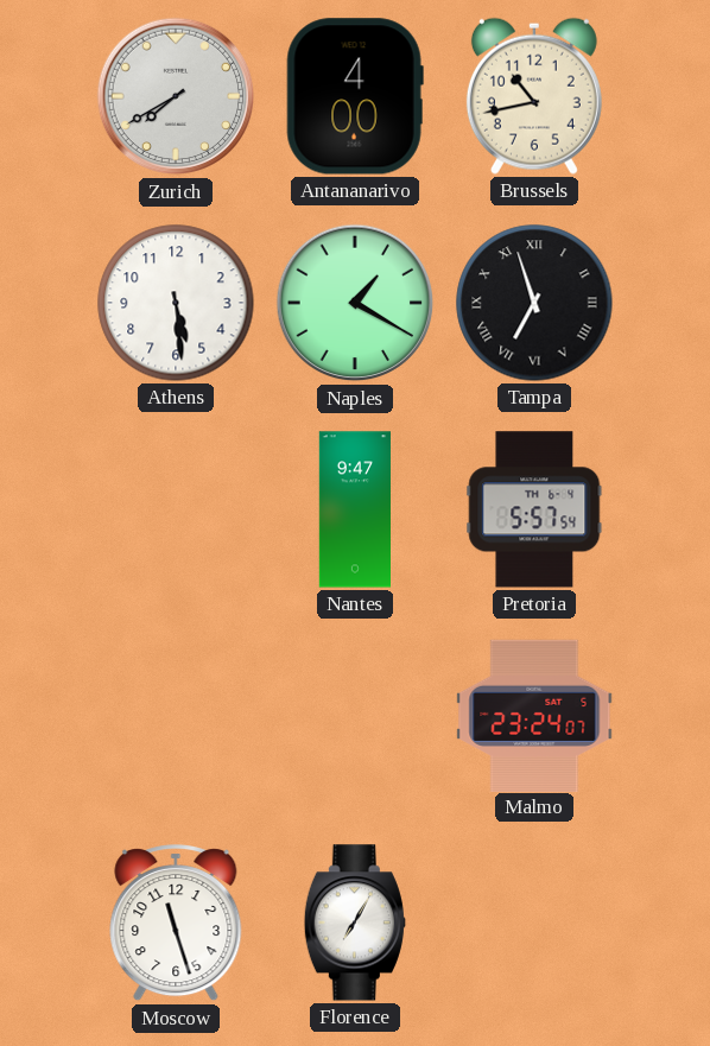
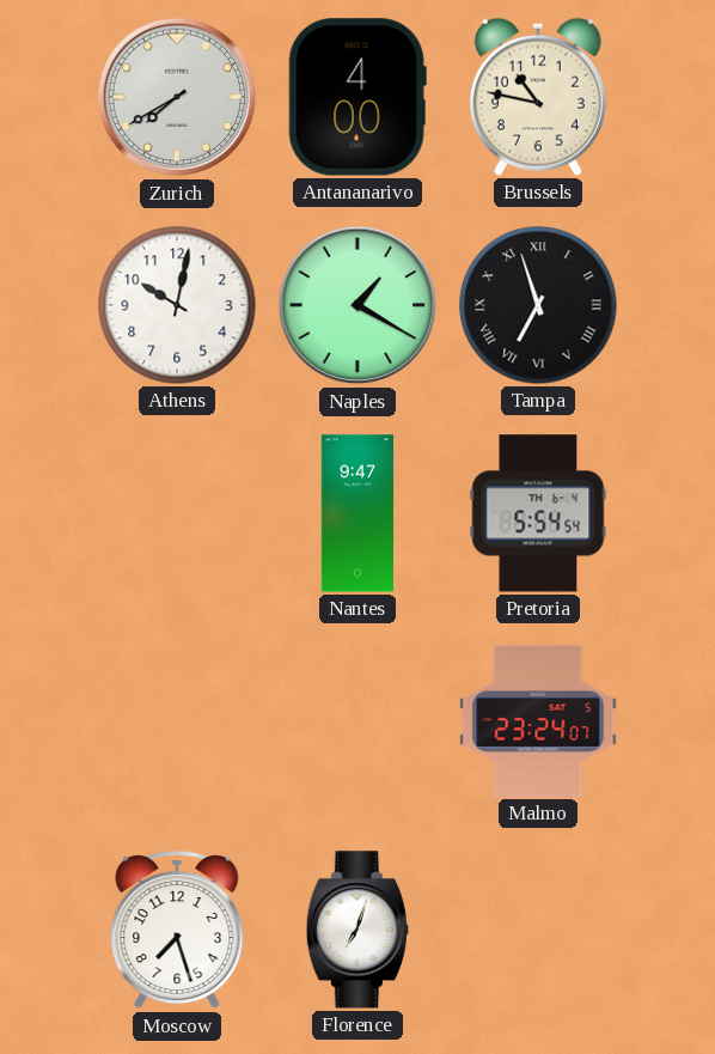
Brussels: 10:43 -> 10:47 (538, 97)
Athens: 5:29 -> 10:02 (177, 305)
Pretoria: 5:57 -> 5:54 (538, 513)
Moscow: 11:27 -> 7:27 (177, 931)
Florence: 7:05 -> 7:03 (357, 930)
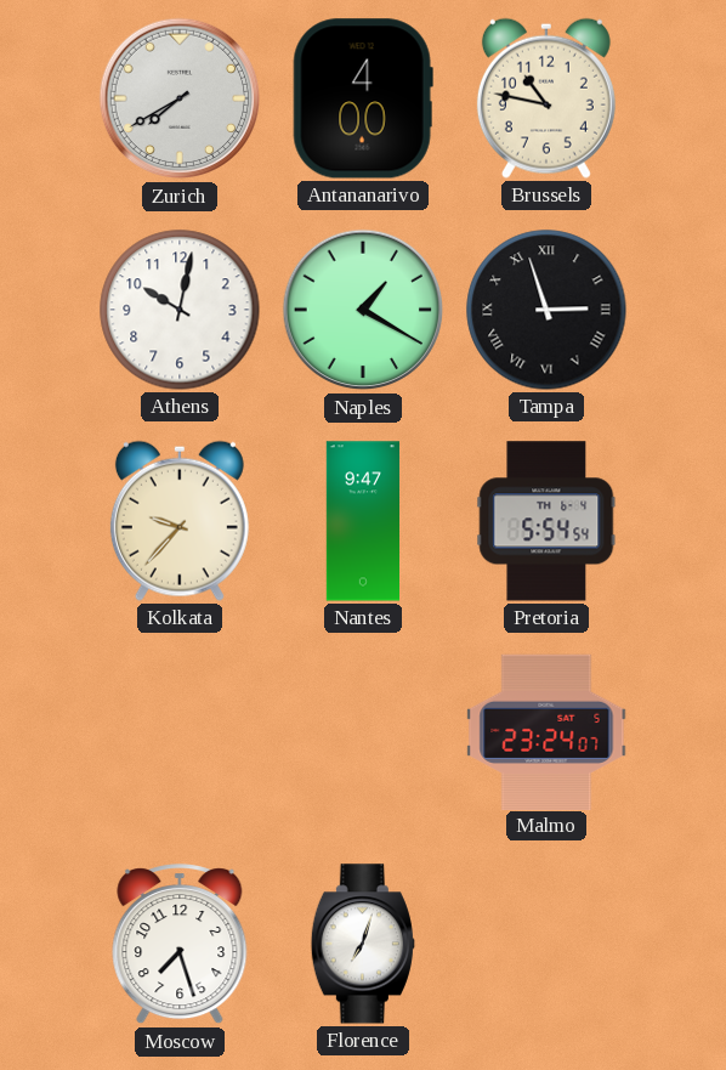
Tampa: 6:57 -> 2:57 (546, 310)
Kolkata: none -> 9:37 (180, 521)
